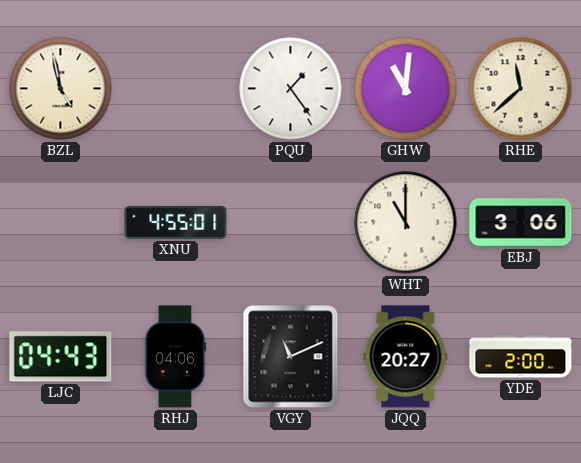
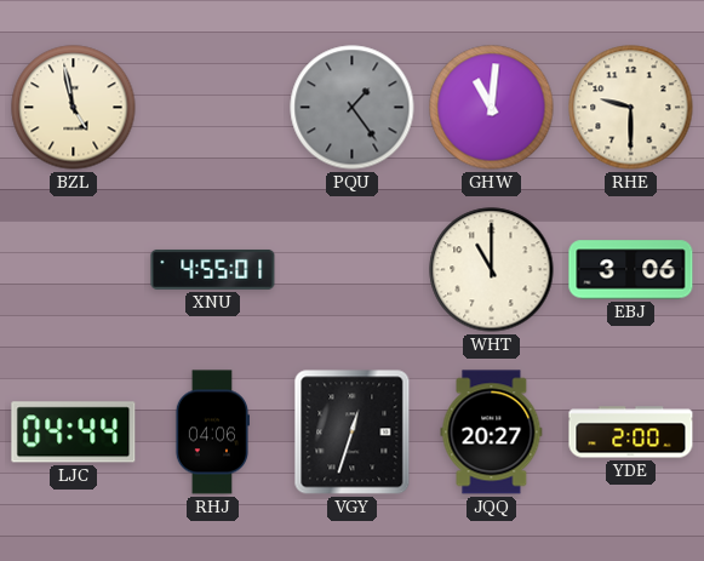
PQU dial: white -> grey (353, 108)
RHE: 11:38 -> 9:30 (631, 108)
LJC: 04:43 -> 04:44 (74, 433)
VGY: 11:11 -> 12:33 (353, 433)
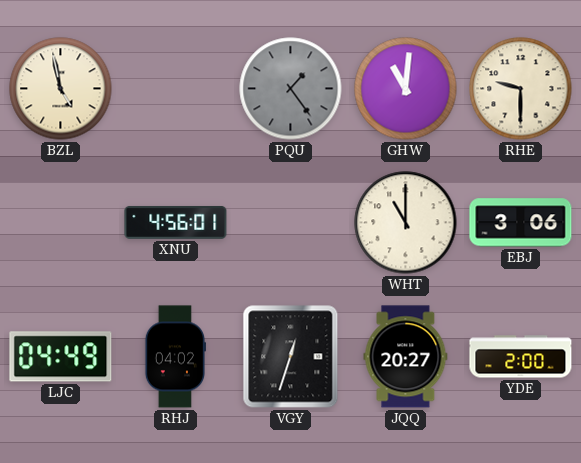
XNU: 4:55 -> 4:56 (176, 222)
LJC: 04:44 -> 04:49 (61, 357)
RHJ: 04:06 -> 04:02 (174, 357)
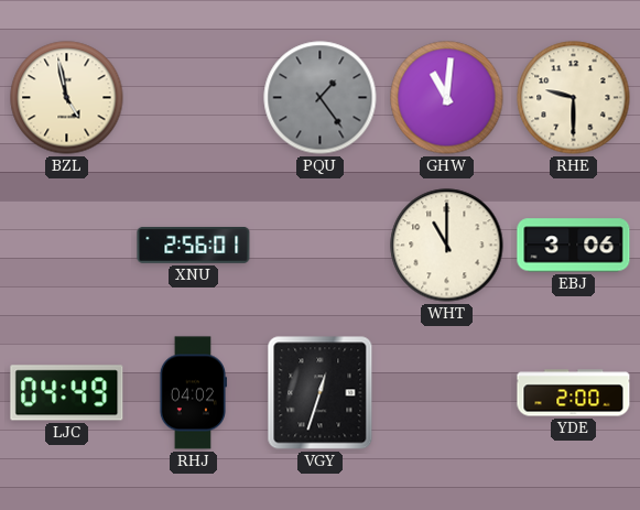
XNU: 4:56 -> 2:56 (194, 245)
JQQ: 20:27 -> none (406, 357)
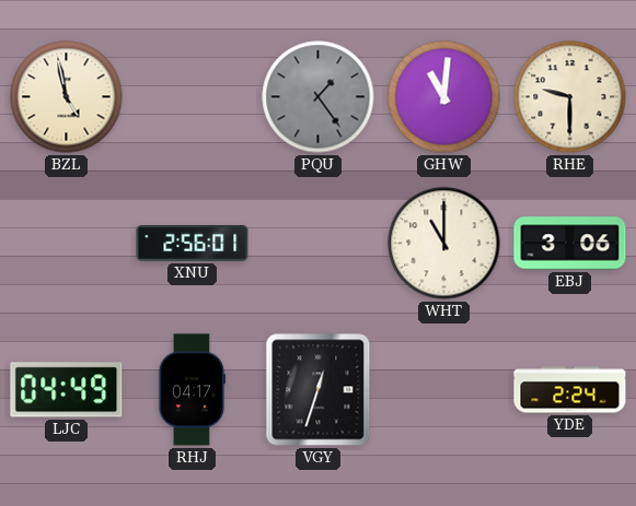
RHJ: 04:02 -> 04:17 (190, 390)
YDE: 2:00 -> 2:24 (570, 390)
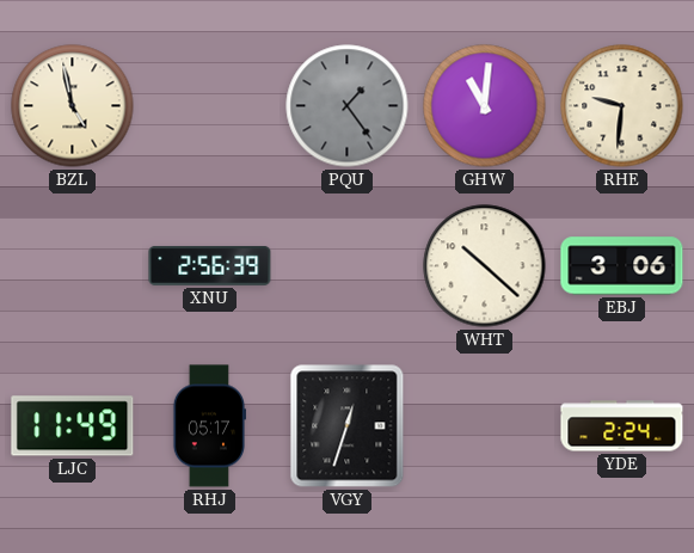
RHE: 9:30 -> 9:31 (622, 106)
XNU: 2:56:01 -> 2:56:39 (210, 265)
WHT: 11:00 -> 10:22 (485, 266)
LJC: 04:49 -> 11:49 (73, 426)
RHJ: 04:17 -> 05:17 (208, 426)
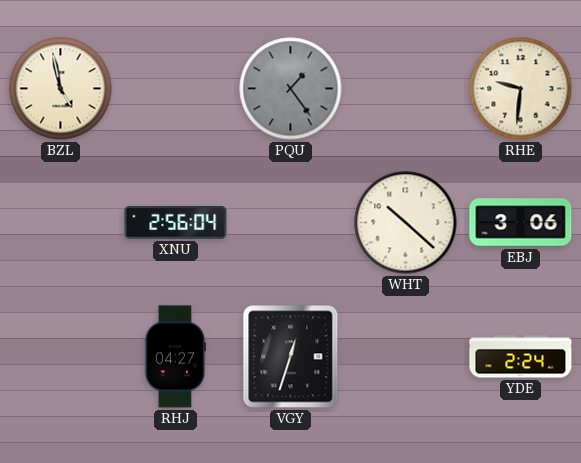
GHW: 11:01 -> none (485, 106)
XNU: 2:56:39 -> 2:56:04 (176, 222)
LJC: 11:49 -> none (73, 426)
RHJ: 05:17 -> 04:27 (174, 357)
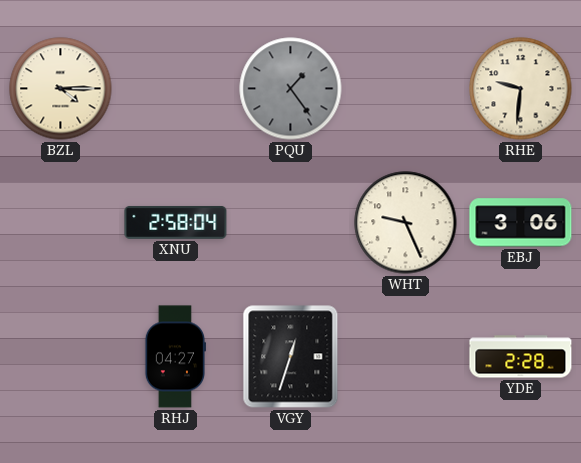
BZL: 4:58 -> 4:15 (61, 89)
XNU: 2:56 -> 2:58 (176, 222)
WHT: 10:22 -> 9:26 (406, 223)
YDE: 2:24 -> 2:28 (521, 357)
